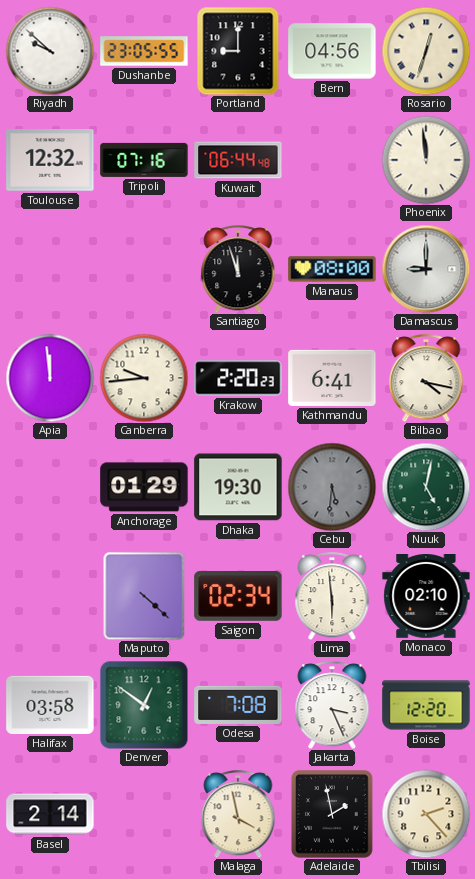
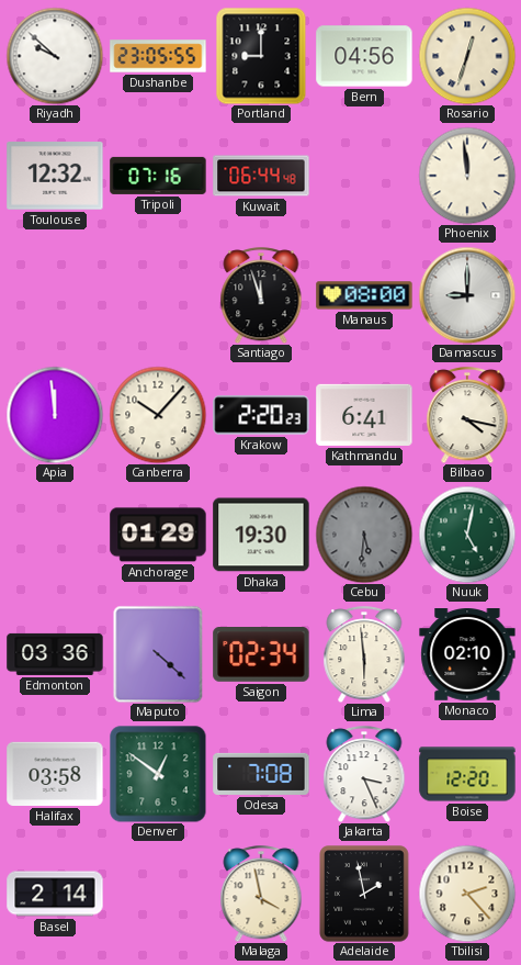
Canberra: 9:44 -> 10:07 (158, 415)
Edmonton: none -> 03:36 (55, 654)
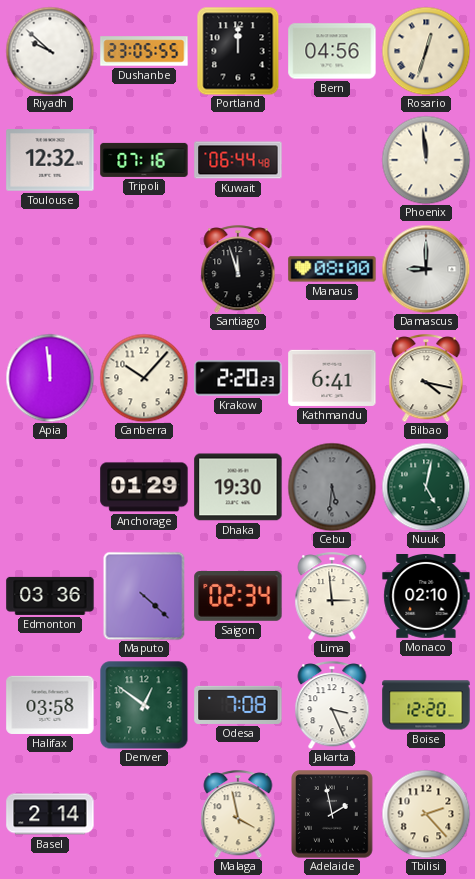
Portland: 9:00 -> 12:00 (238, 51)
Lima: 5:59 -> 2:59 (332, 596)
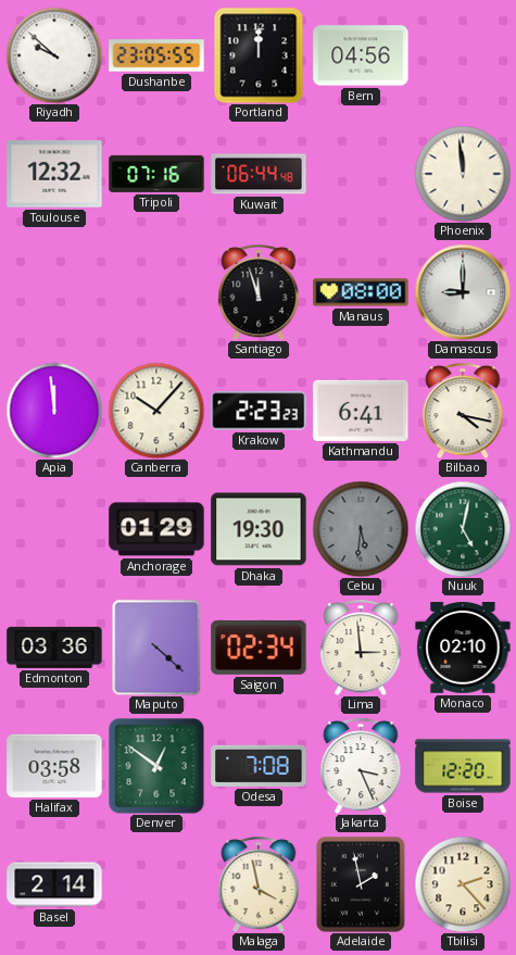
Rosario: 12:33 -> none (426, 51)
Krakow: 2:20 -> 2:23 (259, 411)
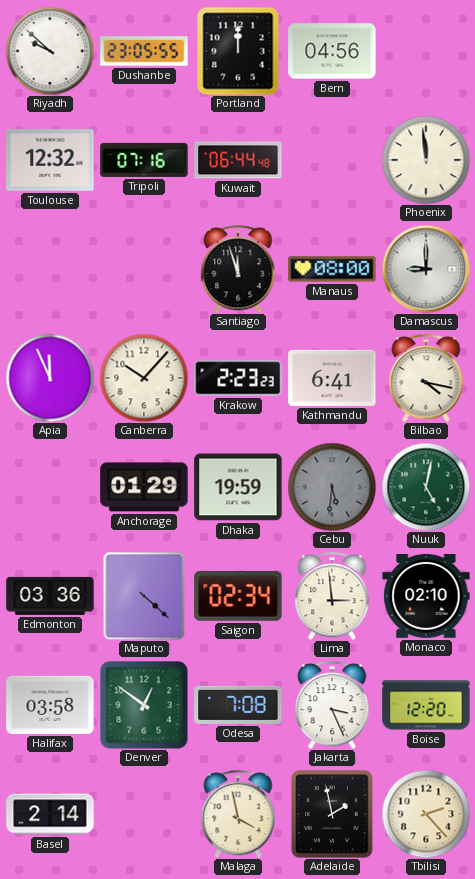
Apia: 11:59 -> 11:56 (50, 378)
Dhaka: 19:30 -> 19:59 (238, 487)
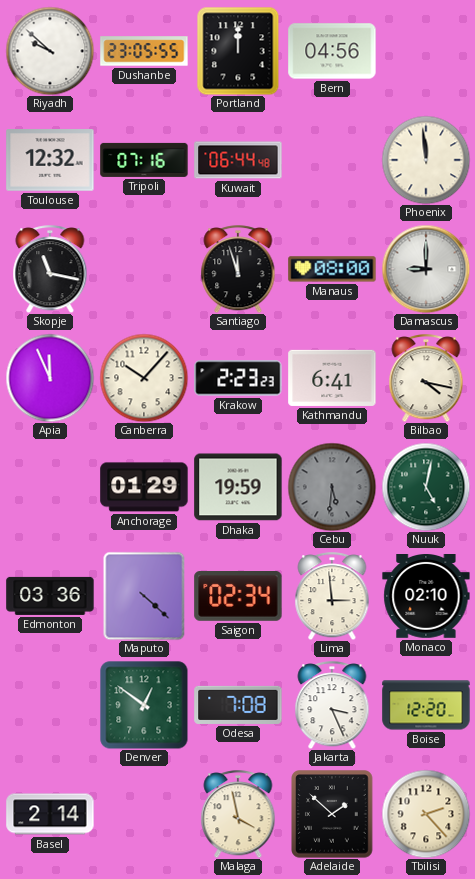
Skopje: none -> 11:17 (50, 269)
Halifax: 03:58 -> none (50, 705)
Adelaide: 1:58 -> 1:52 (332, 814)
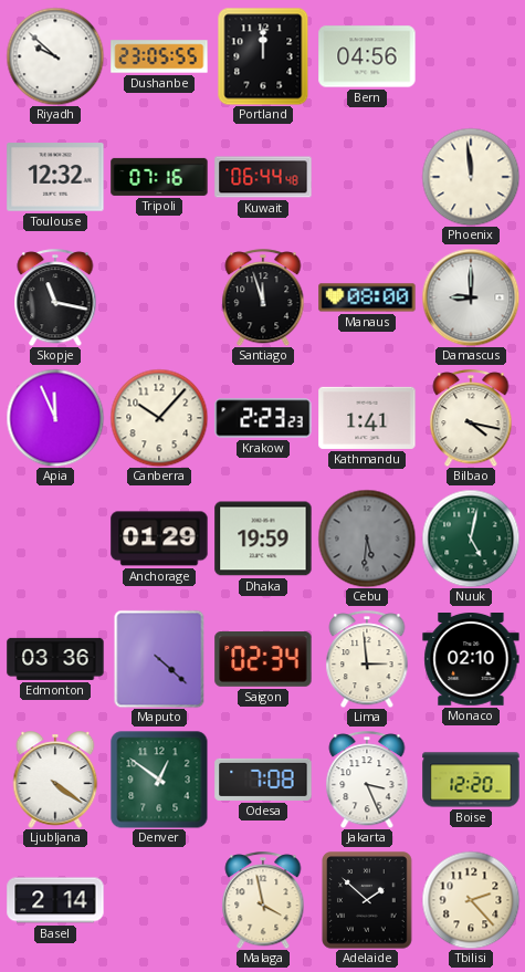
Kathmandu: 6:41 -> 1:41 (367, 418)
Ljubljana: none -> 4:21 (55, 780)
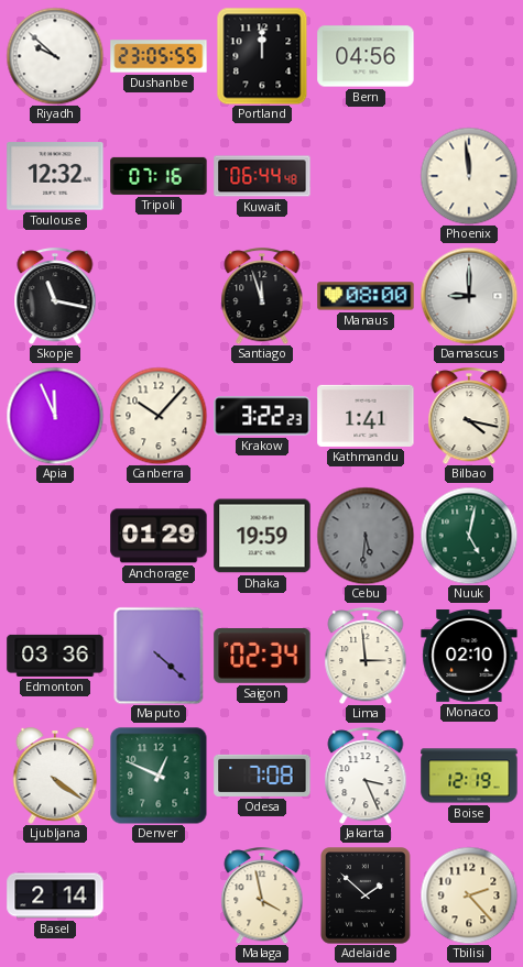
Krakow: 2:23 -> 3:22 (262, 416)
Denver: 12:51 -> 12:49 (159, 776)
Boise: 12:20 -> 12:19 (469, 776)
